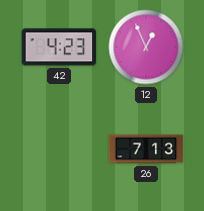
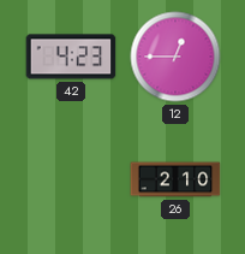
12: 12:56 -> 12:45 (175, 57)
26: 7:13 -> 2:10 (175, 179)
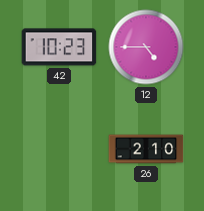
42: 4:23 -> 10:23 (59, 47)
12: 12:45 -> 4:45 (146, 47)
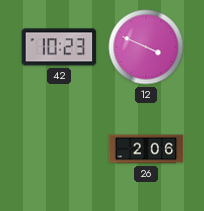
12: 4:45 -> 3:49 (146, 47)
26: 2:10 -> 2:06 (146, 149)
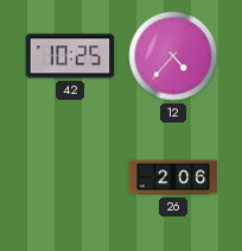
42: 10:23 -> 10:25 (70, 56)
12: 3:49 -> 4:37 (173, 56)
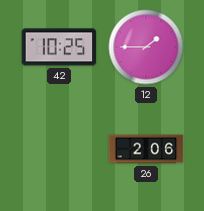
12: 4:37 -> 1:45 (146, 47)
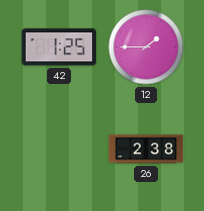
42: 10:25 -> 1:25 (59, 47)
26: 2:06 -> 2:38 (146, 149)
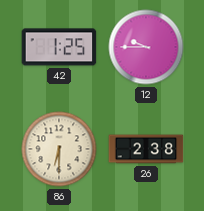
12: 1:45 -> 9:45 (146, 47)
86: none -> 6:30 (59, 149)
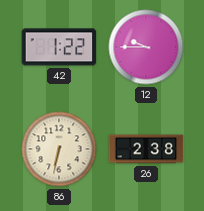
42: 1:25 -> 1:22 (59, 47)
86: 6:30 -> 6:32 (59, 149)
